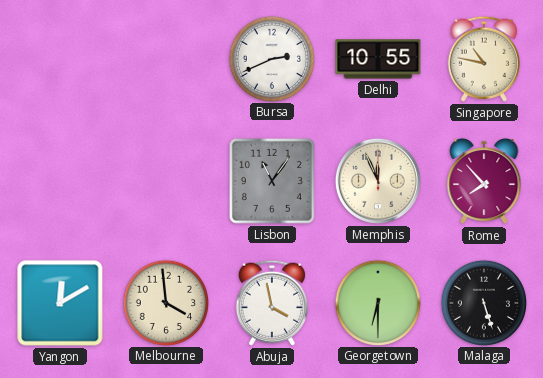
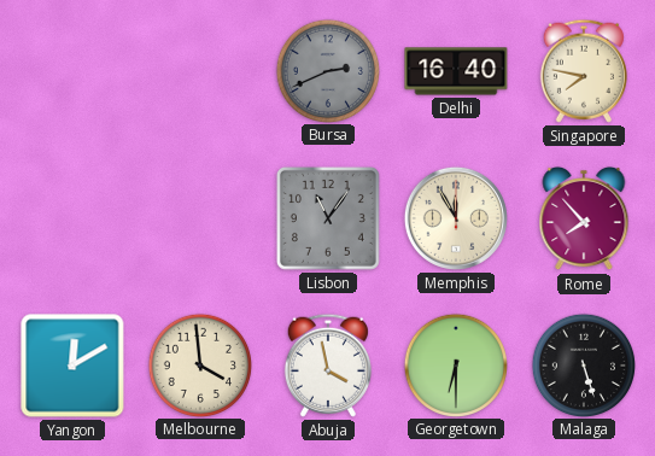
Bursa dial: white -> grey (327, 70)
Delhi: 10:55 -> 16:40 (456, 71)
Singapore: 10:47 -> 7:47 (584, 71)
Memphis: 11:56 -> 11:55 (456, 218)
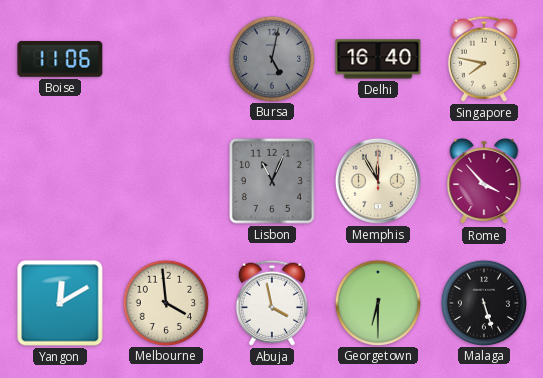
Boise: none -> 11:06 (60, 59)
Bursa: 2:41 -> 5:02 (271, 58)
Lisbon: 11:06 -> 11:04 (272, 181)
Rome: 7:53 -> 3:53 (484, 181)
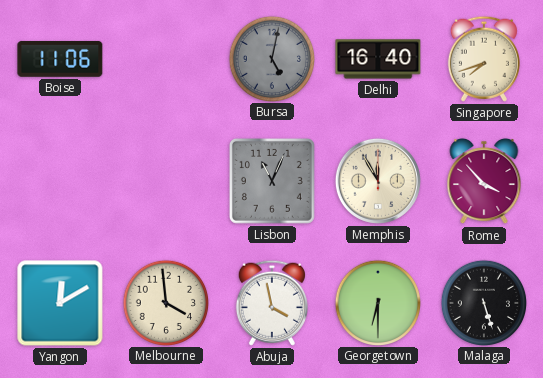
Singapore: 7:47 -> 7:42 (484, 59)
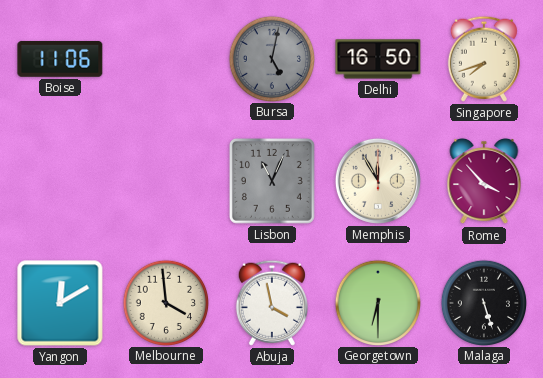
Delhi: 16:40 -> 16:50 (378, 59)
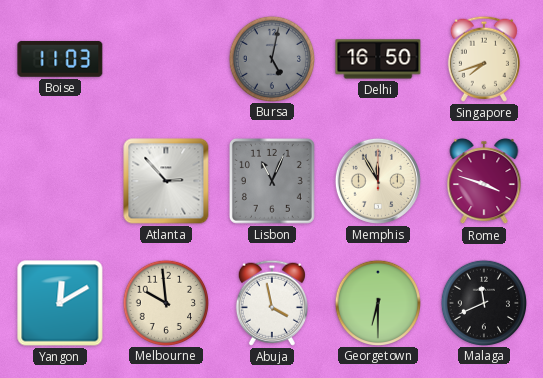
Boise: 11:06 -> 11:03 (60, 59)
Atlanta: none -> 2:53 (166, 181)
Rome: 3:53 -> 3:48 (484, 181)
Melbourne: 3:59 -> 9:59 (165, 302)
Malaga: 5:27 -> 11:41 (483, 302)
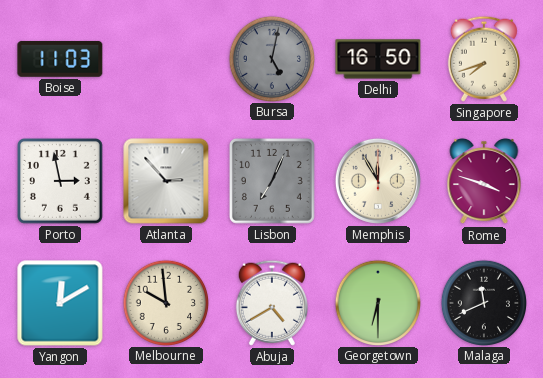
Porto: none -> 2:58 (60, 181)
Lisbon: 11:04 -> 7:04 (272, 181)
Abuja: 3:58 -> 4:40 (272, 303)
